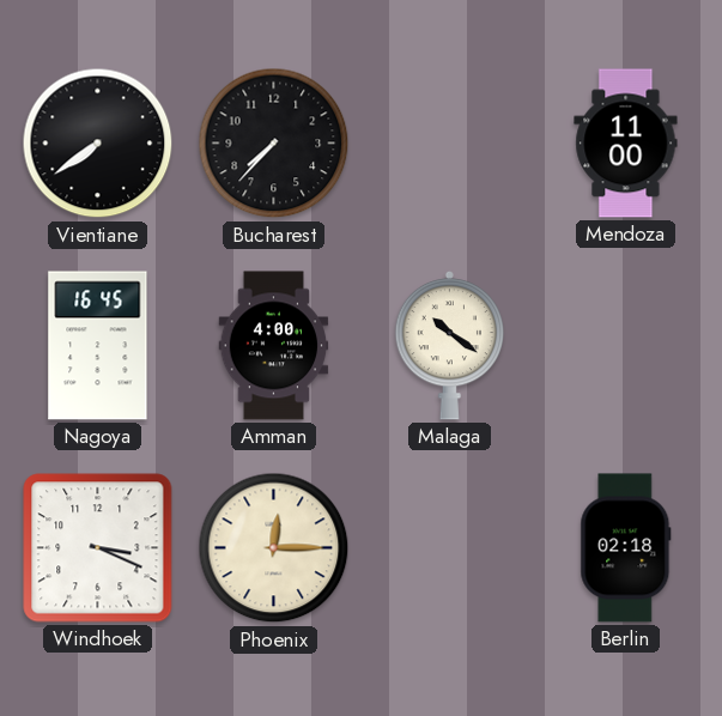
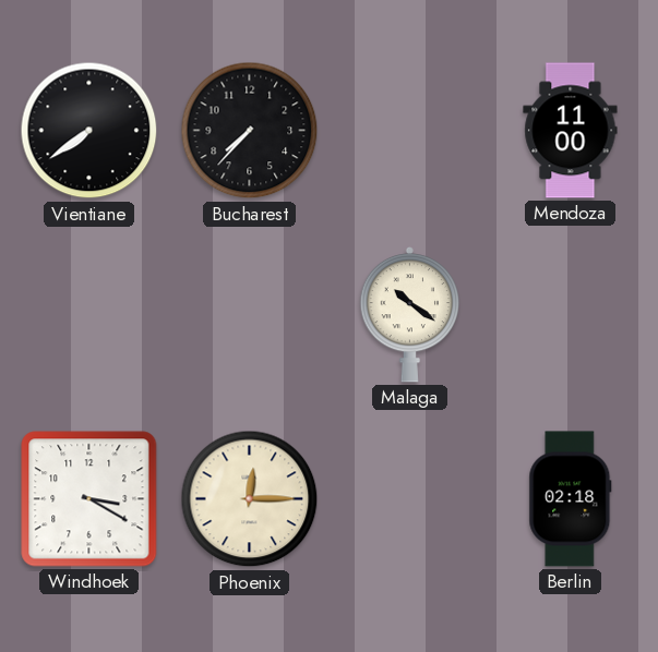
Nagoya: 16:45 -> none (98, 346)
Amman: 4:00 -> none (274, 346)
Windhoek: 3:19 -> 3:20 (89, 499)
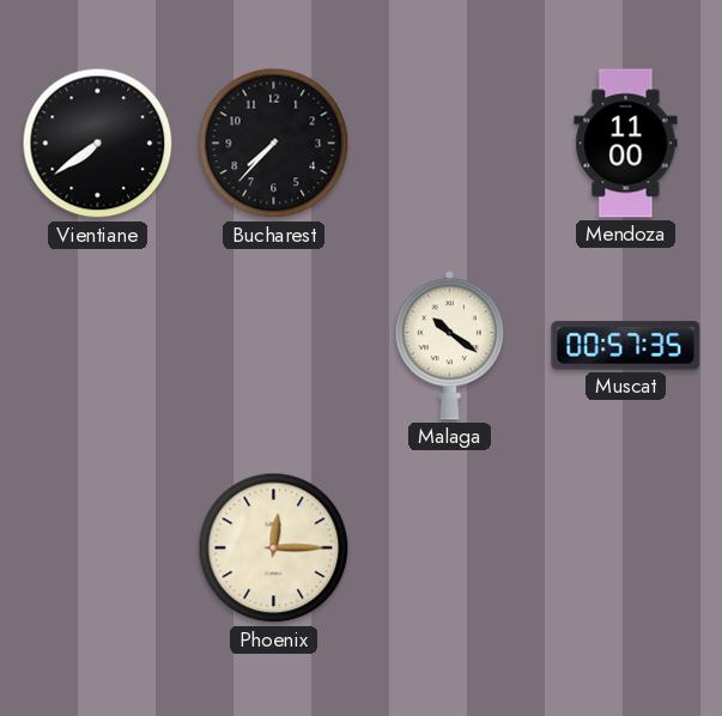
Muscat: none -> 00:57 (626, 346)
Windhoek: 3:20 -> none (89, 499)
Berlin: 02:18 -> none (571, 499)
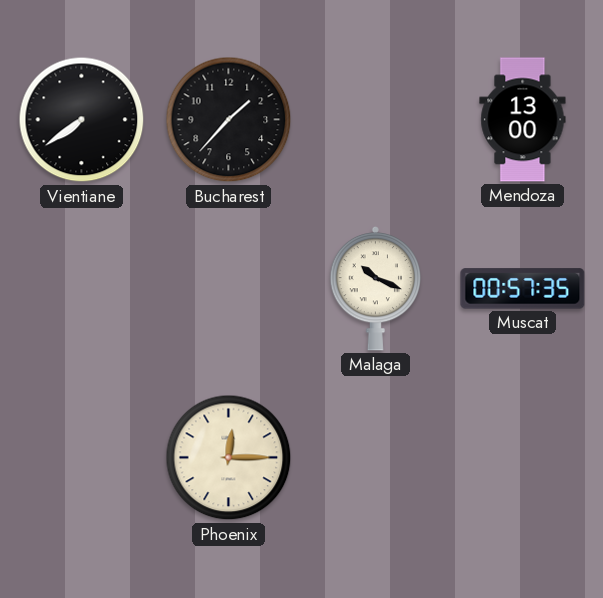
Bucharest: 7:37 -> 1:37 (229, 120)
Mendoza: 11:00 -> 13:00 (523, 120)
Malaga: 10:21 -> 10:19 (375, 288)
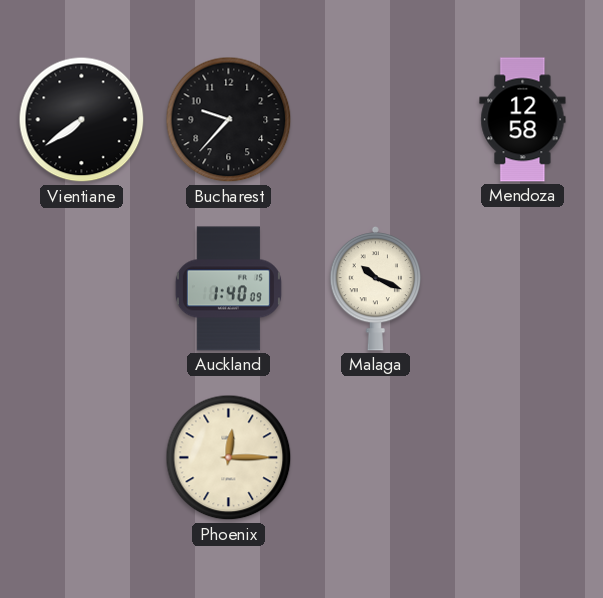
Bucharest: 1:37 -> 9:37 (229, 120)
Mendoza: 13:00 -> 12:58 (523, 120)
Auckland: none -> 1:40 (228, 289)
Muscat: 00:57 -> none (523, 289)
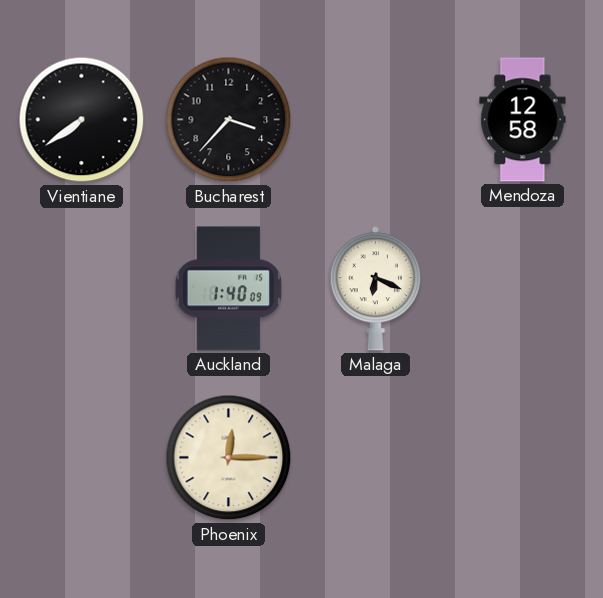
Bucharest: 9:37 -> 3:37 (229, 120)
Malaga: 10:19 -> 6:19 (375, 288)
